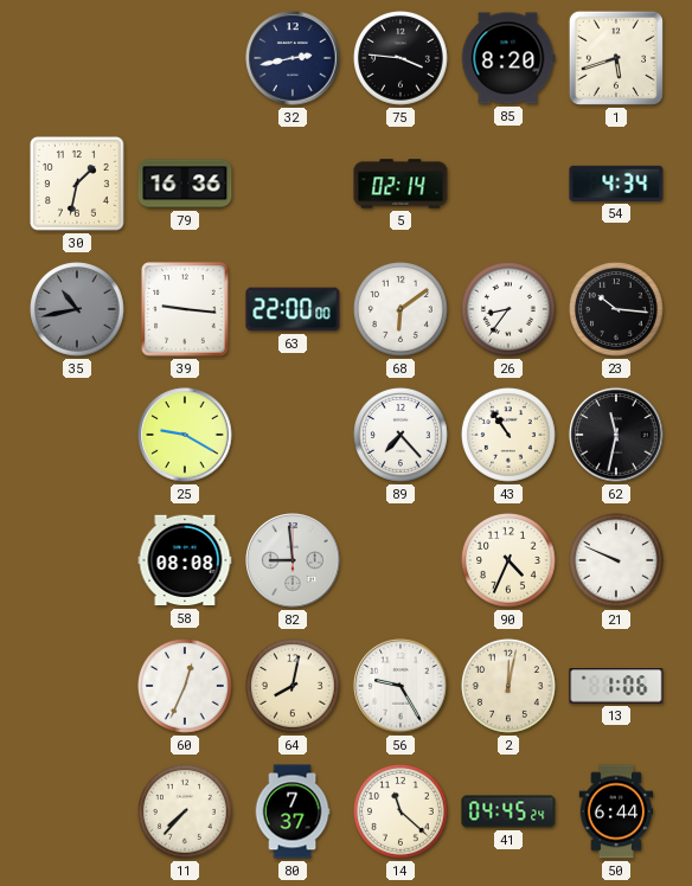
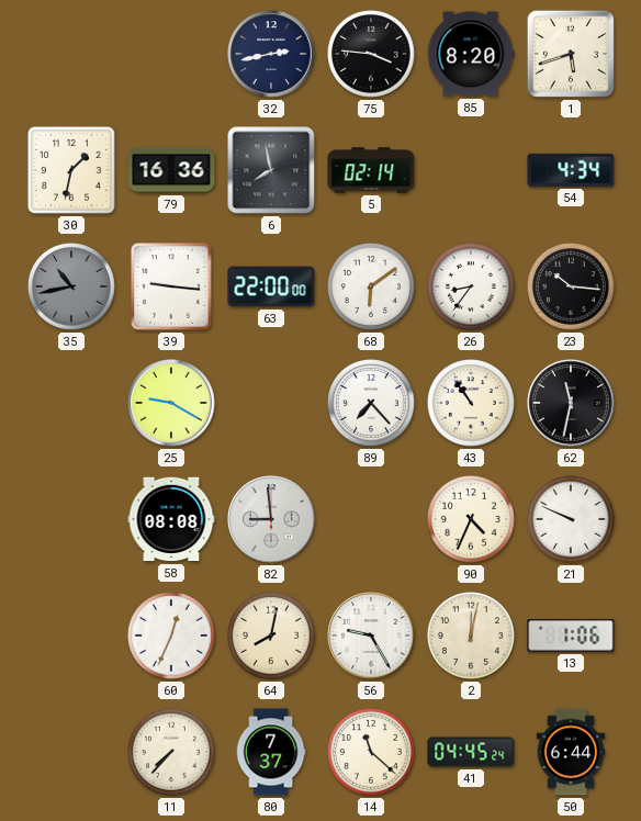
6: none -> 7:58 (271, 170)
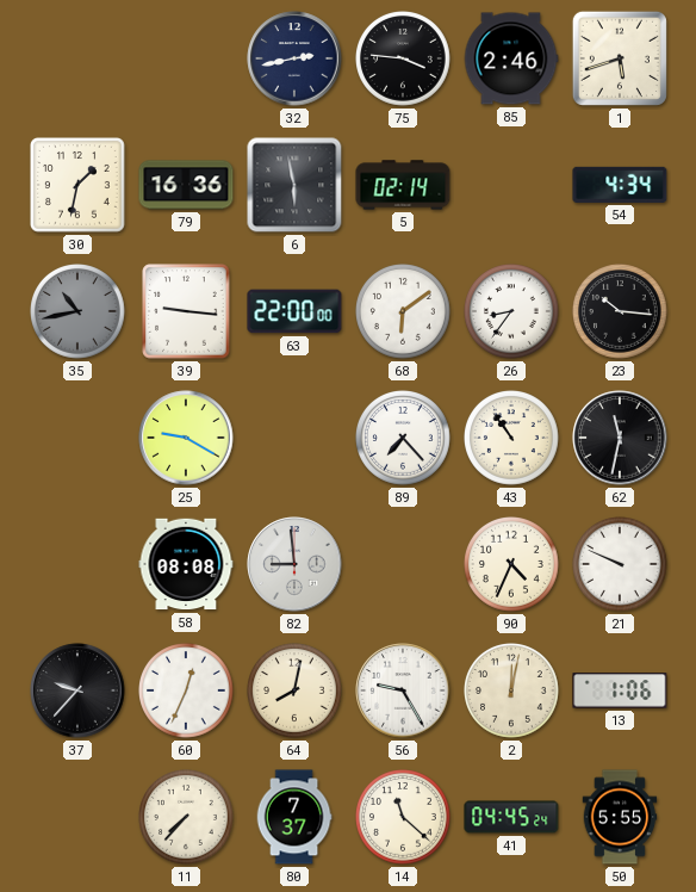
85: 8:20 -> 2:46 (511, 58)
6: 7:58 -> 5:58 (294, 185)
37: none -> 9:37 (77, 690)
50: 6:44 -> 5:55 (620, 817)
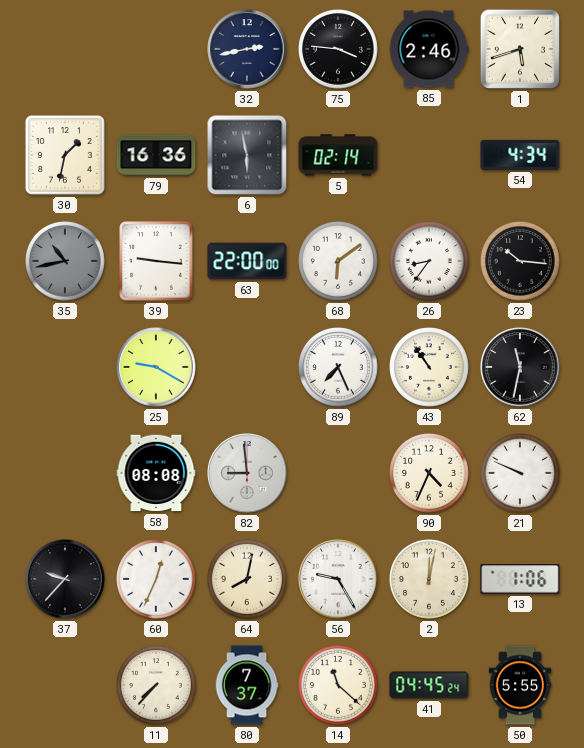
89: 7:23 -> 7:26 (339, 368)
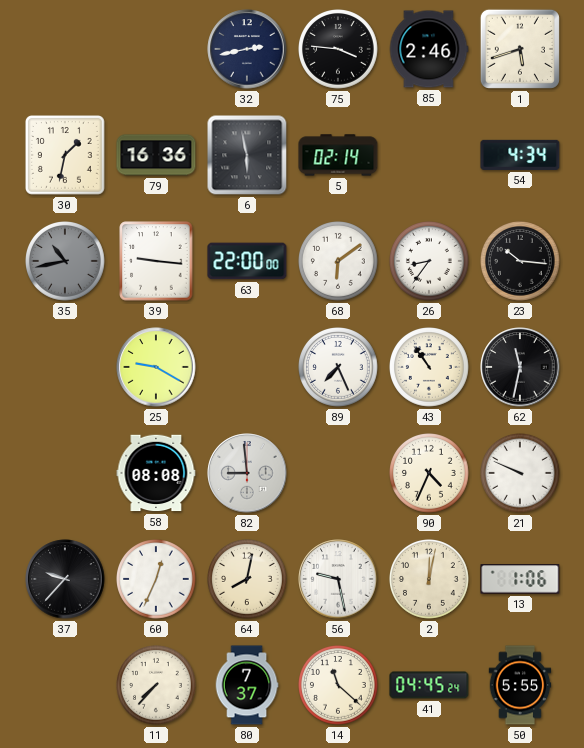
56: 9:25 -> 9:28 (338, 579)
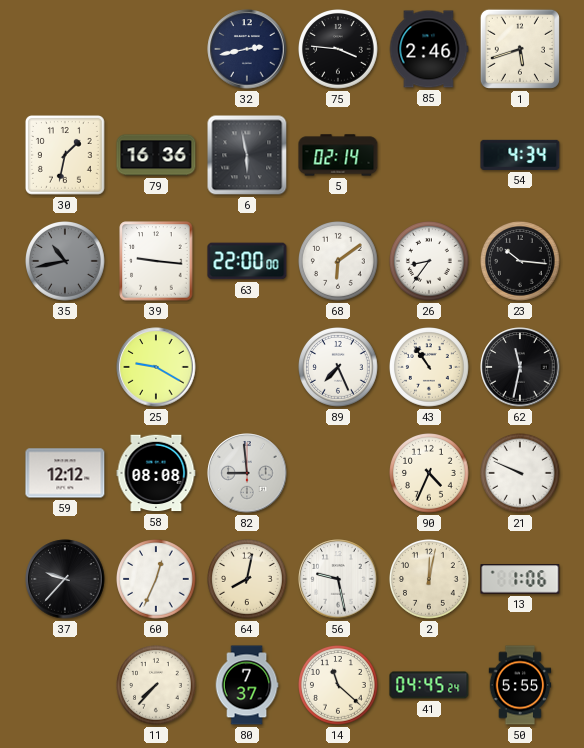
59: none -> 12:12 (65, 473)
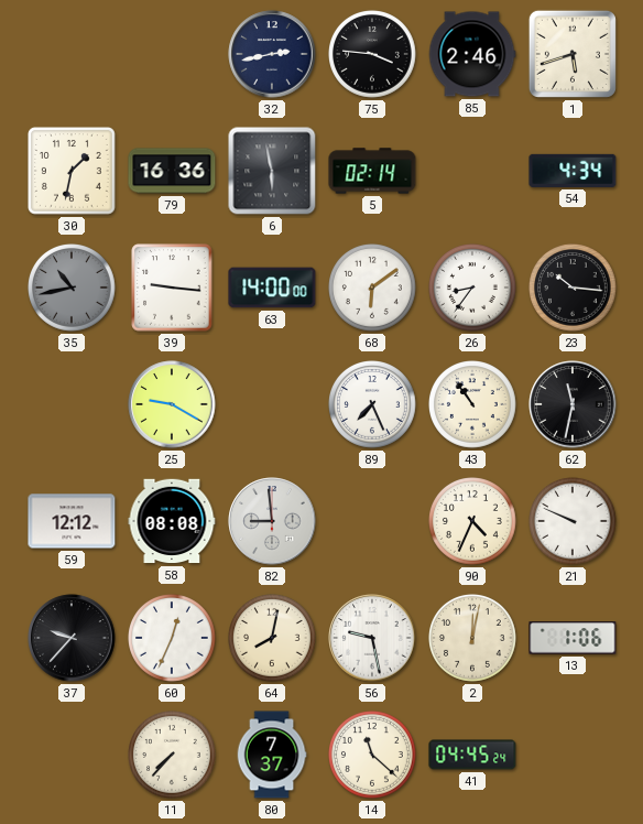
63: 22:00 -> 14:00 (272, 288)
50: 5:55 -> none (520, 685)
